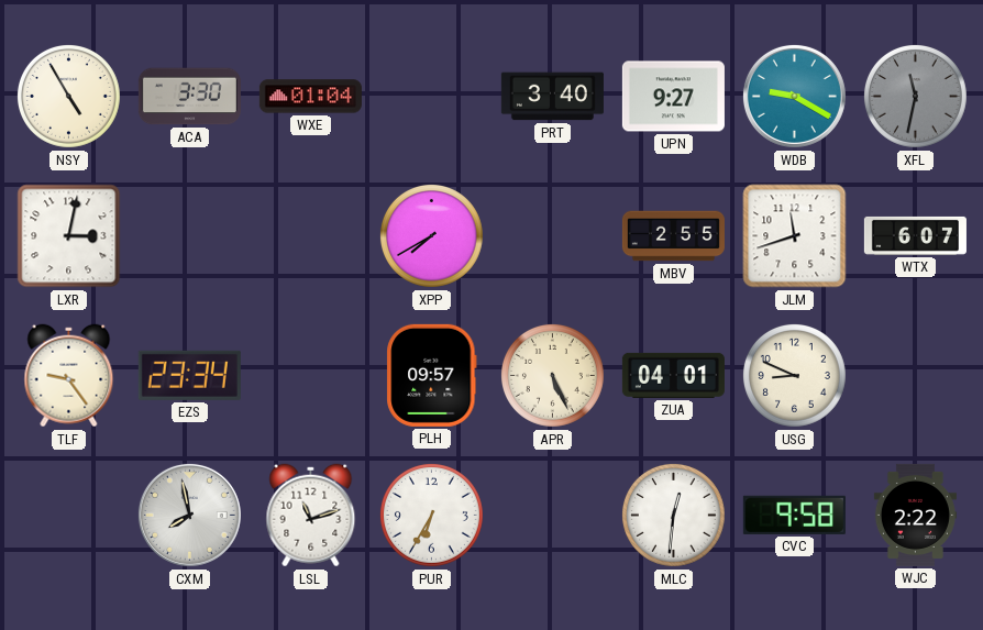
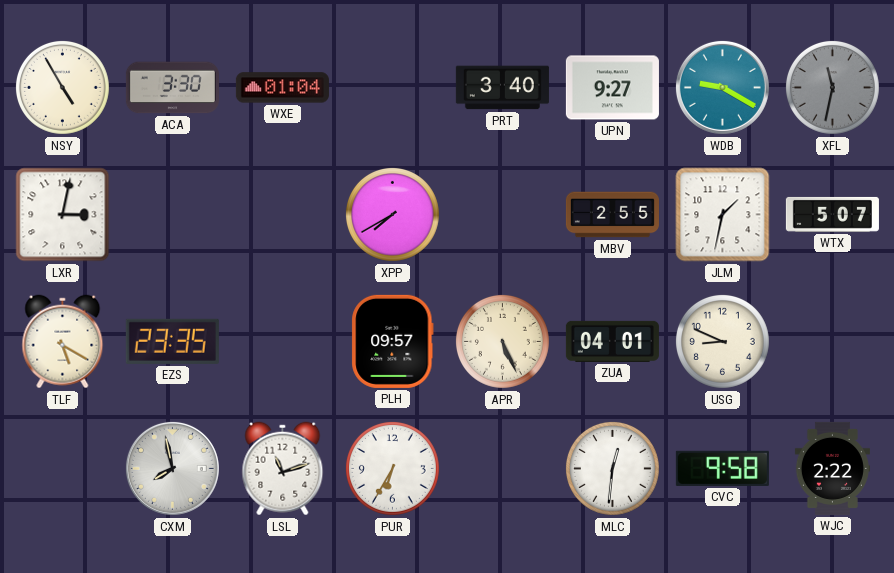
JLM: 11:42 -> 1:32 (723, 215)
WTX: 6:07 -> 5:07 (832, 214)
TLF: 9:24 -> 5:20 (63, 342)
EZS: 23:34 -> 23:35 (172, 341)
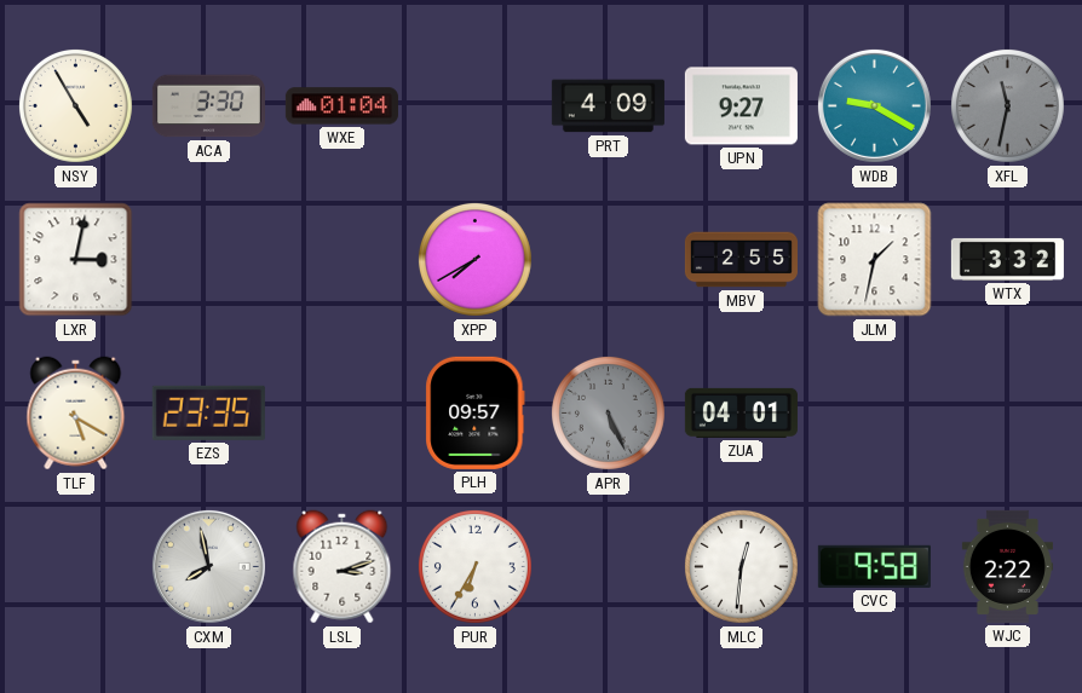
PRT: 3:40 -> 4:09 (608, 106)
WTX: 5:07 -> 3:32 (1007, 259)
APR dial: cream -> grey (608, 412)
USG: 8:49 -> none (722, 341)
LSL: 11:12 -> 3:12 (343, 567)
